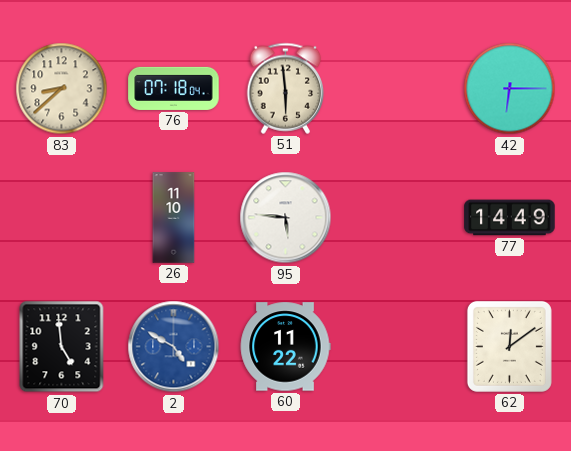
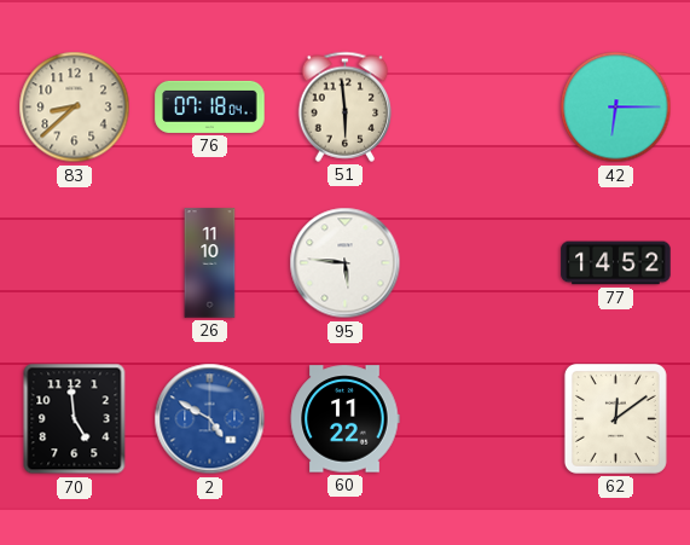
77: 14:49 -> 14:52 (616, 263)
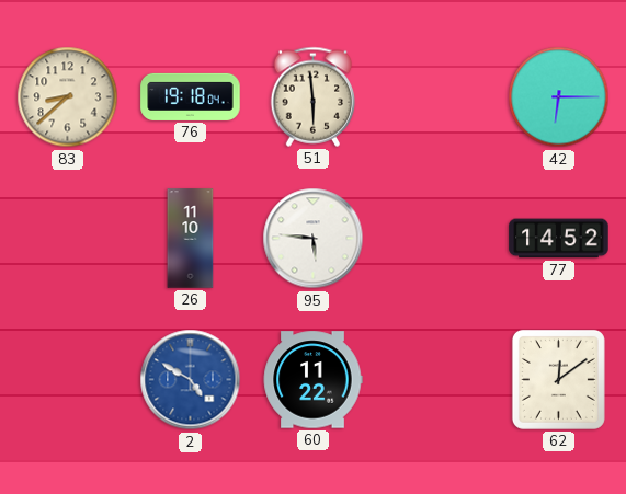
76: 07:18 -> 19:18 (191, 96)
70: 4:59 -> none (75, 419)
